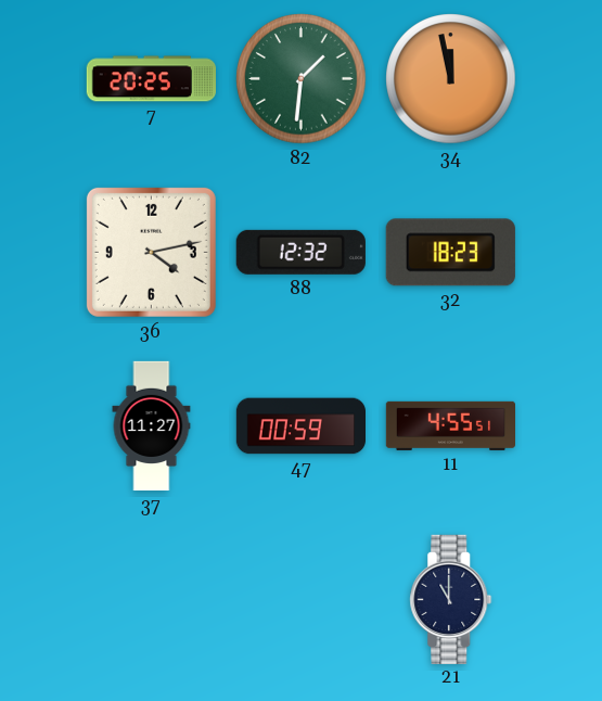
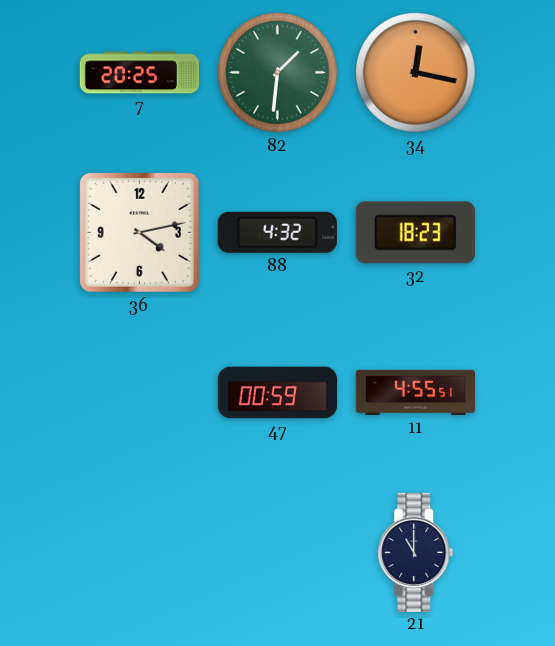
34: 11:58 -> 12:17 (416, 73)
88: 12:32 -> 4:32 (277, 232)
37: 11:27 -> none (152, 426)
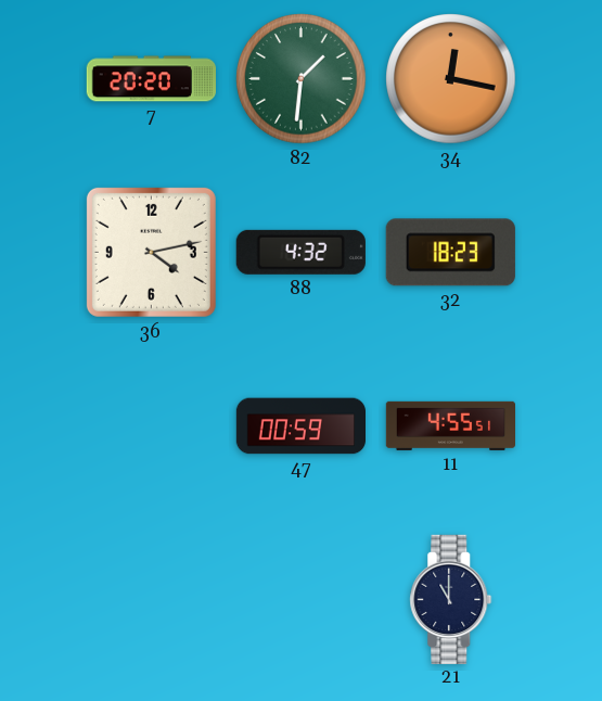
7: 20:25 -> 20:20 (151, 79)
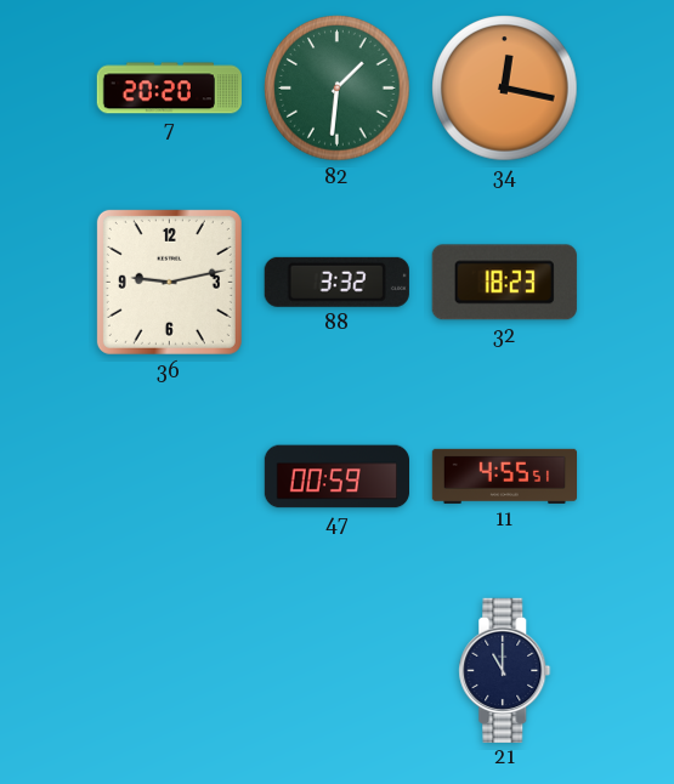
36: 4:13 -> 9:13 (169, 282)
88: 4:32 -> 3:32 (336, 282)
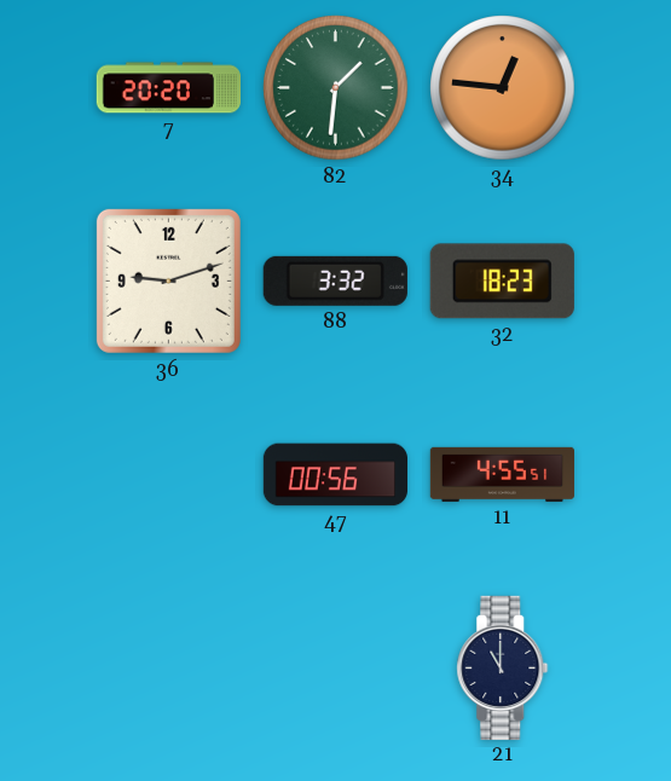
34: 12:17 -> 12:46 (503, 88)
36: 9:13 -> 9:12 (168, 280)
47: 00:59 -> 00:56 (335, 475)
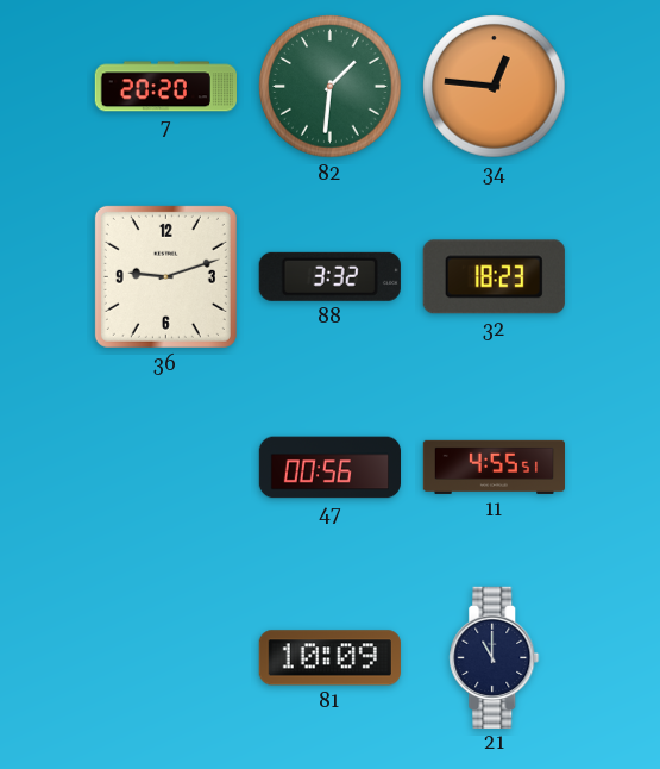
81: none -> 10:09 (329, 658)
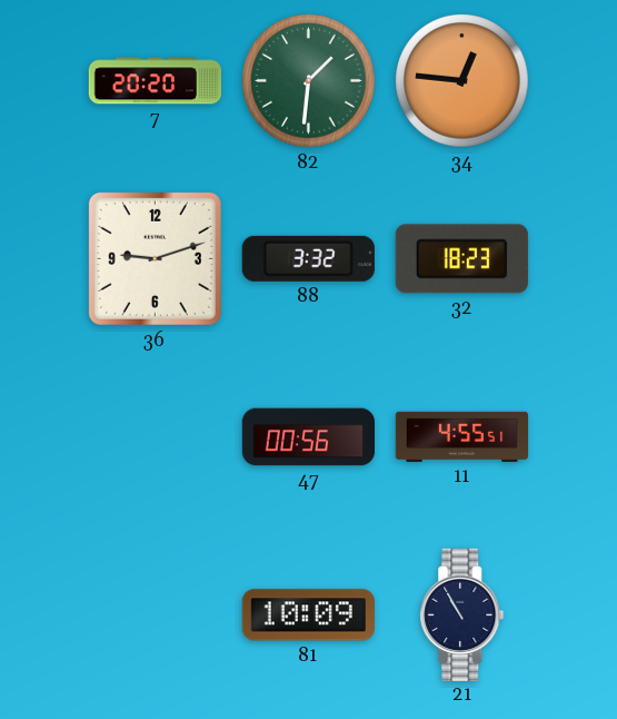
21: 11:00 -> 10:55 (462, 614)
